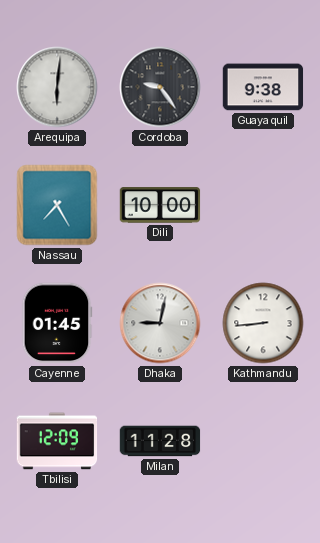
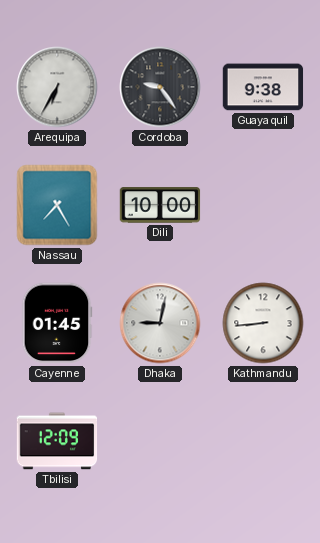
Arequipa: 6:01 -> 6:35 (57, 87)
Milan: 11:28 -> none (160, 441)
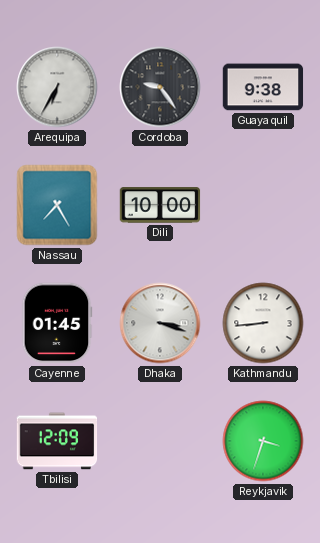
Dhaka: 9:02 -> 3:18 (160, 323)
Reykjavik: none -> 3:33 (263, 441)
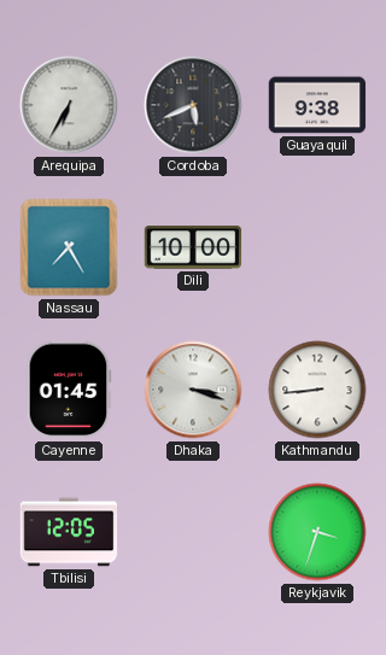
Cordoba: 9:24 -> 5:41 (193, 105)
Tbilisi: 12:09 -> 12:05 (69, 532)
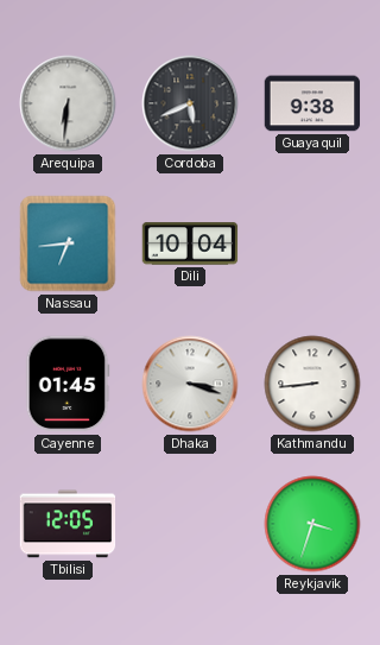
Arequipa: 6:35 -> 6:31 (68, 103)
Nassau: 7:25 -> 6:44 (68, 244)
Dili: 10:00 -> 10:04 (190, 244)
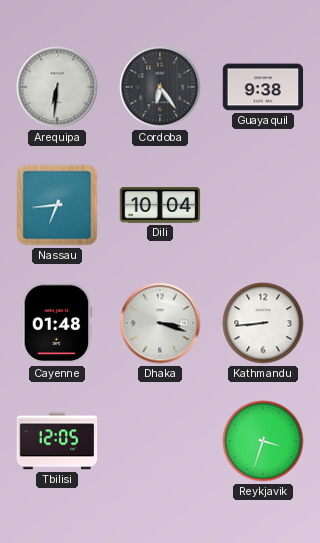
Cordoba: 5:41 -> 6:24 (160, 87)
Cayenne: 01:45 -> 01:48 (57, 323)
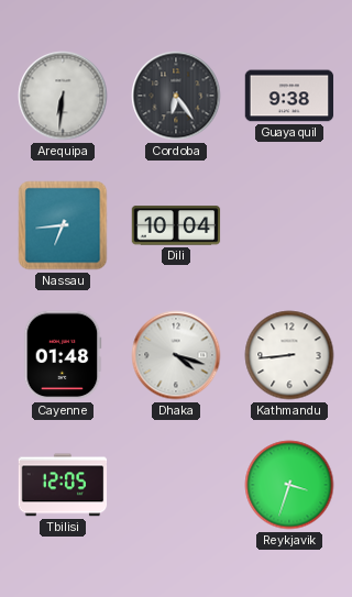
Dhaka: 3:18 -> 4:18 (176, 355)
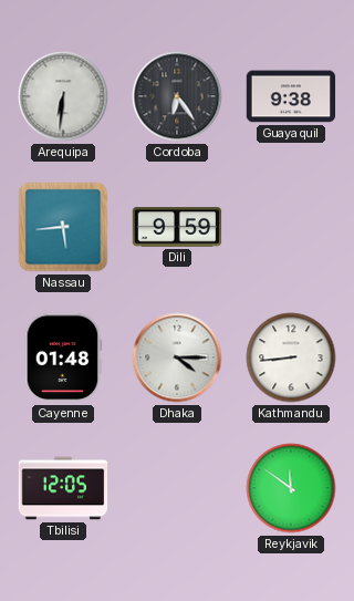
Nassau: 6:44 -> 5:44 (63, 227)
Dili: 10:04 -> 9:59 (177, 227)
Dhaka: 4:18 -> 4:15 (177, 358)
Reykjavik: 3:33 -> 11:51 (291, 488)
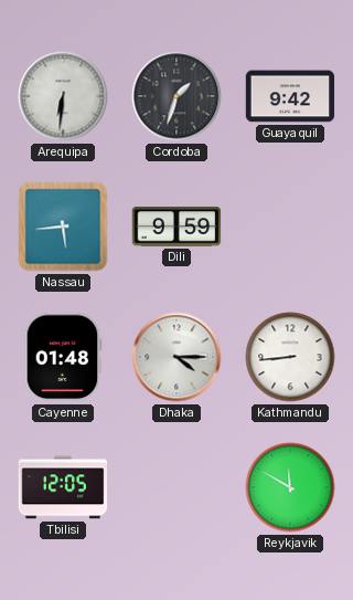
Cordoba: 6:24 -> 1:33 (176, 96)
Guayaquil: 9:38 -> 9:42 (290, 96)
Reykjavik: 11:51 -> 11:50 (290, 487)
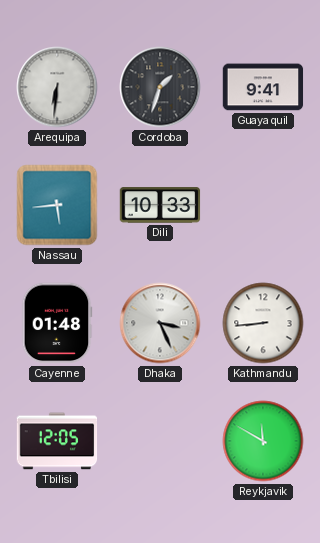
Guayaquil: 9:42 -> 9:41 (263, 87)
Dili: 9:59 -> 10:33 (160, 205)
Dhaka: 4:15 -> 3:26 (160, 323)
